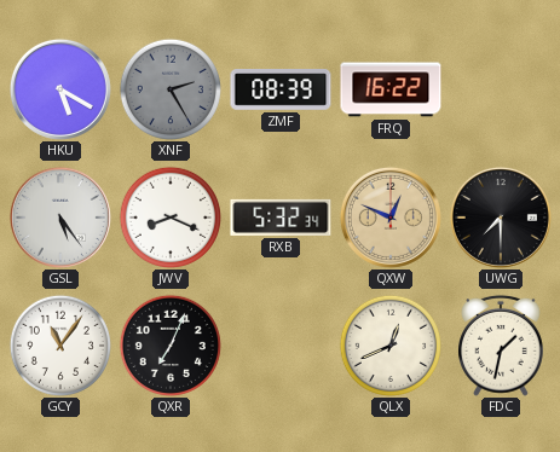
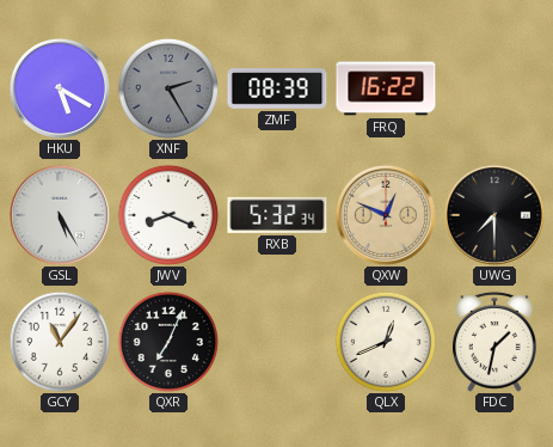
GSL: 5:24 -> 5:25 (60, 215)
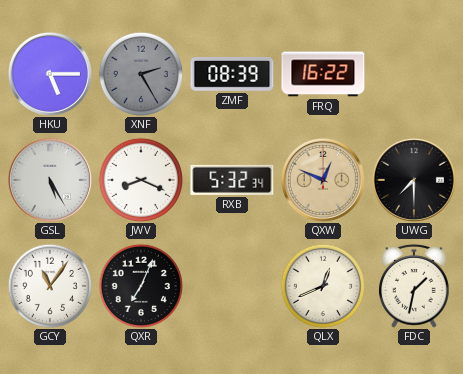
HKU: 5:20 -> 5:15 (50, 74)
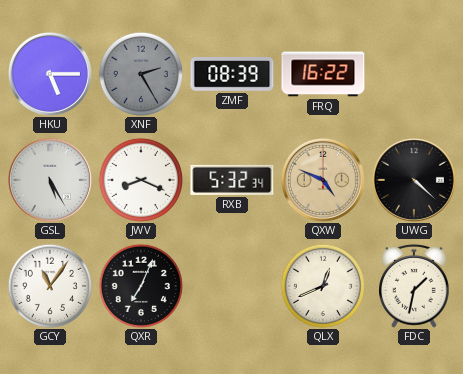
QXW: 12:49 -> 4:49 (323, 180)
UWG: 7:30 -> 4:22 (414, 180)
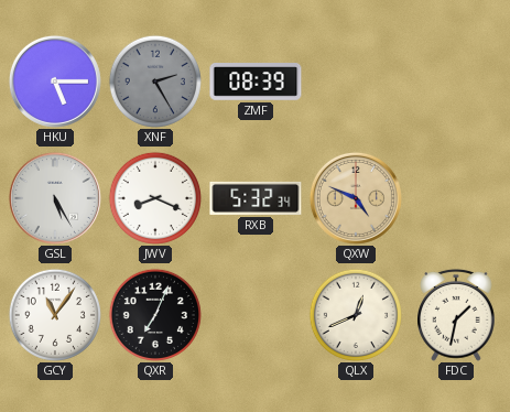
FRQ: 16:22 -> none (323, 74)
UWG: 4:22 -> none (414, 180)
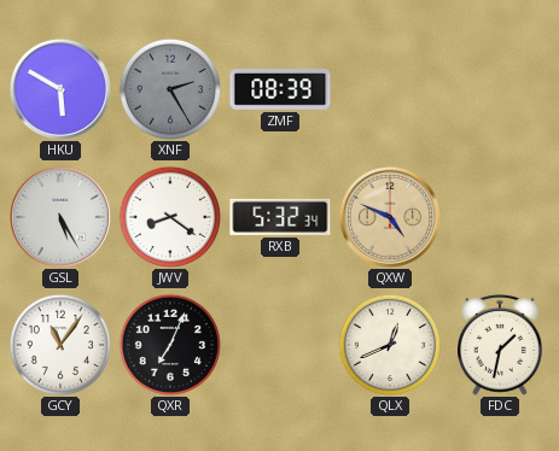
HKU: 5:15 -> 5:50 (60, 89)
JWV: 8:19 -> 8:21 (170, 217)
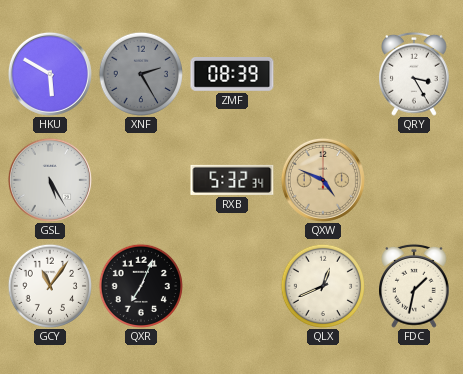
QRY: none -> 3:25 (415, 74)
JWV: 8:21 -> none (170, 217)
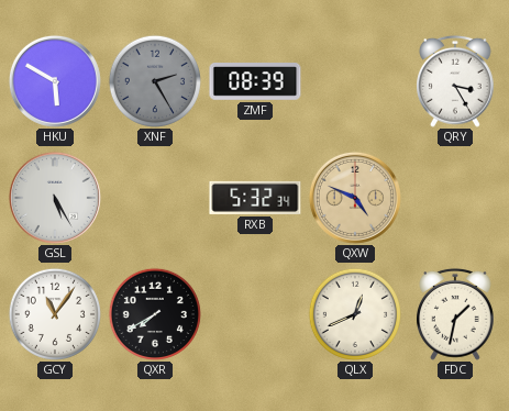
QXR: 7:04 -> 7:40 (155, 314)
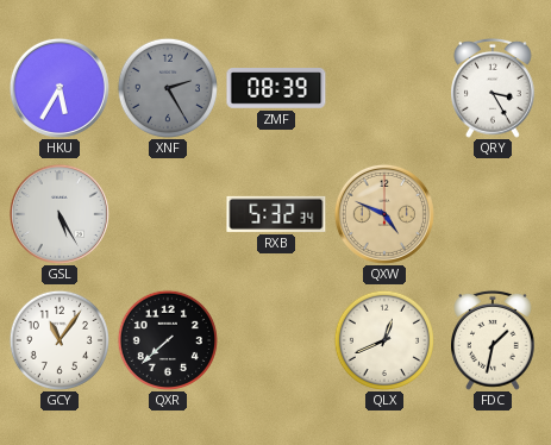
HKU: 5:50 -> 5:35 (60, 88)
QXR: 7:40 -> 7:38 (168, 340)
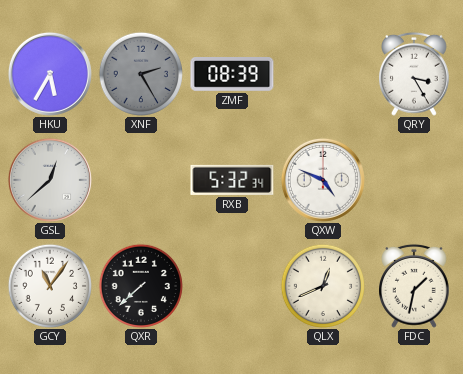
GSL: 5:25 -> 12:38 (50, 180)
QXW dial: champagne -> white (323, 180)
